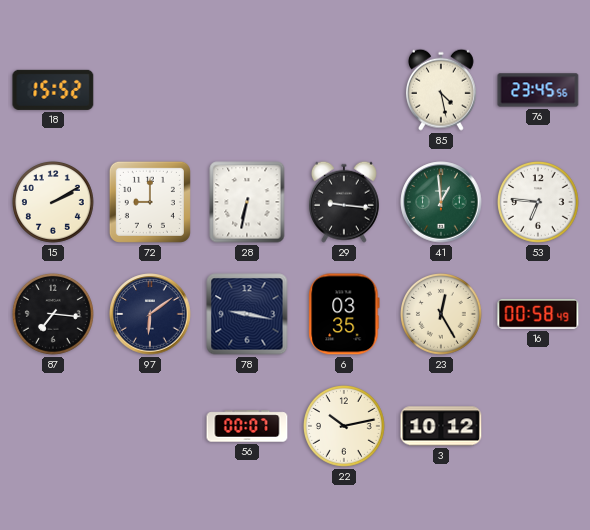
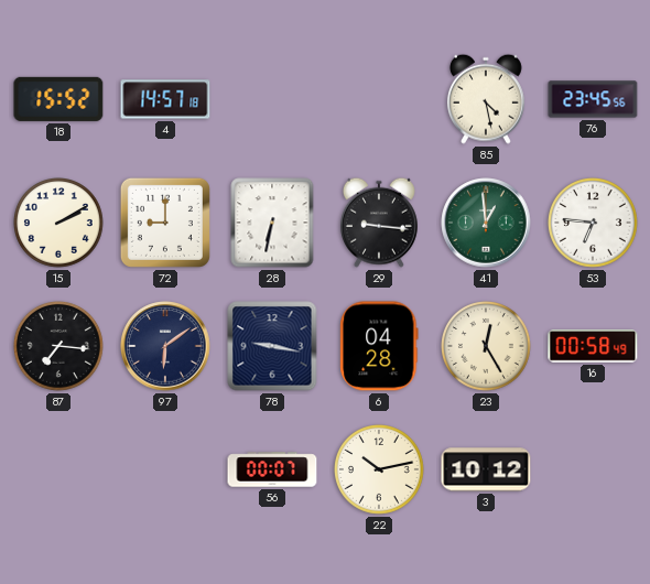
4: none -> 14:57 (165, 99)
6: 03:35 -> 04:28 (379, 346)
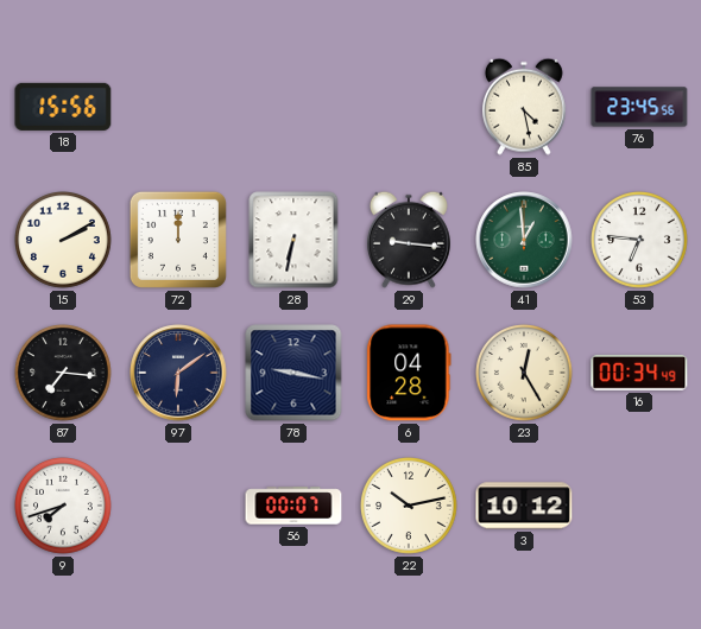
18: 15:52 -> 15:56 (63, 107)
4: 14:57 -> none (165, 99)
72: 9:00 -> 12:00 (178, 240)
16: 00:58 -> 00:34 (639, 374)
9: none -> 7:42 (64, 507)
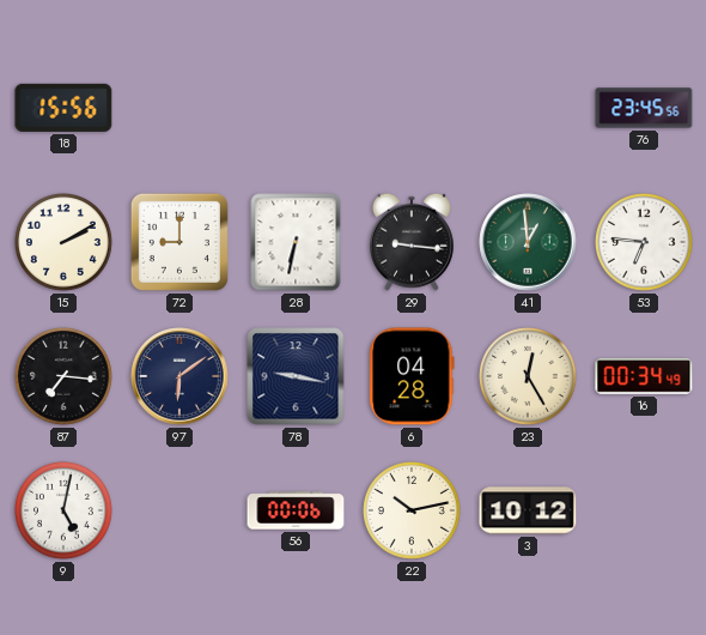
85: 4:28 -> none (524, 107)
72: 12:00 -> 9:00 (179, 242)
9: 7:42 -> 5:02 (65, 512)
56: 00:07 -> 00:06 (296, 510)
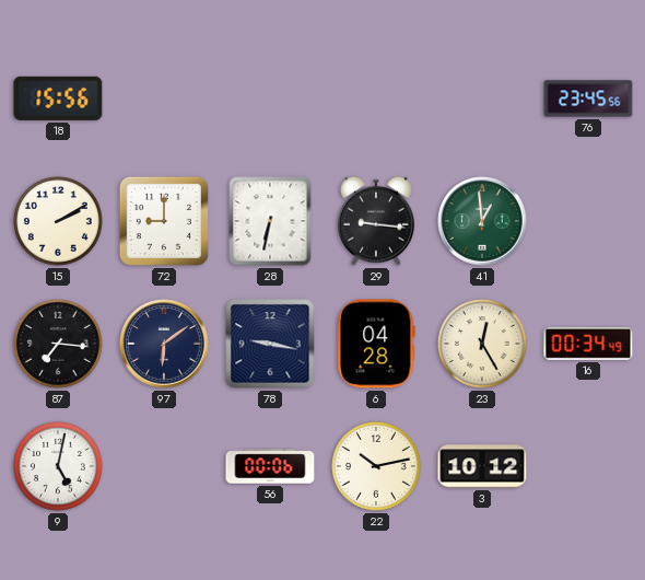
53: 6:46 -> none (645, 243)
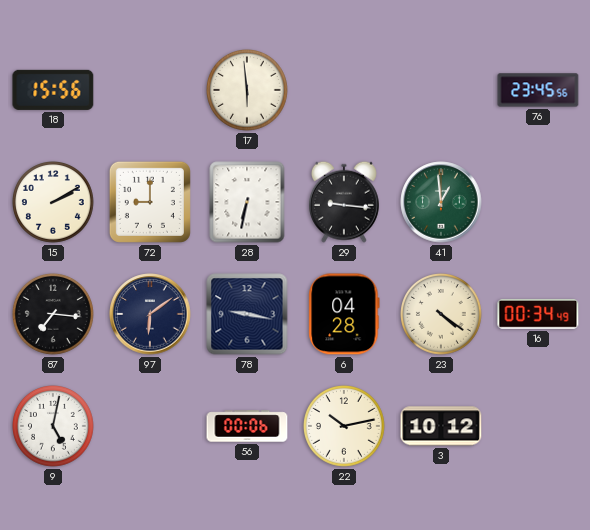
17: none -> 5:59 (248, 91)
23: 12:25 -> 4:21 (442, 315)
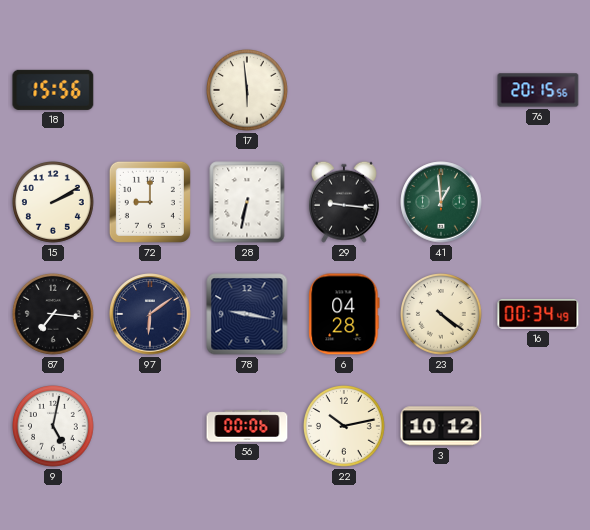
76: 23:45 -> 20:15 (538, 90)
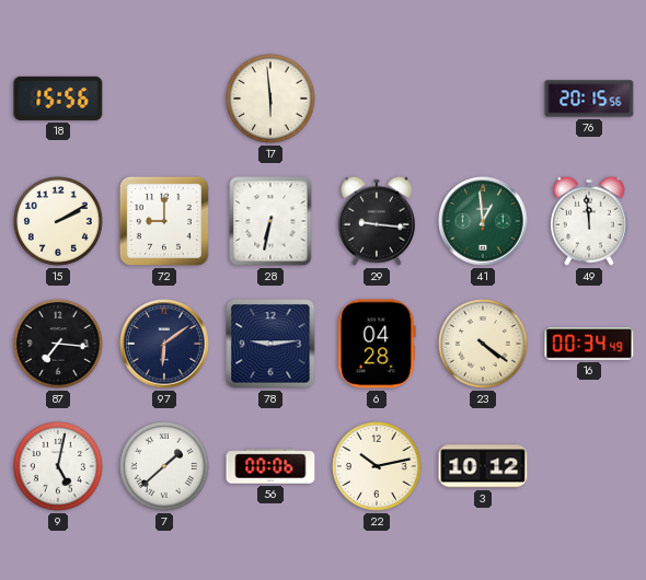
49: none -> 11:59 (589, 221)
78: 9:17 -> 9:14 (270, 344)
7: none -> 1:38 (165, 467)
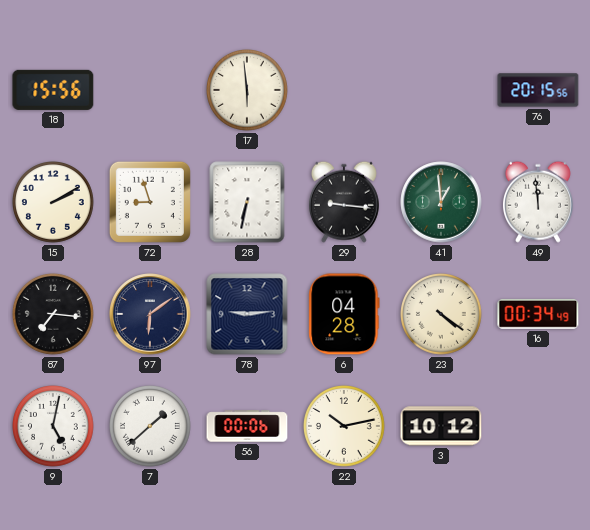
72: 9:00 -> 8:57 (150, 202)
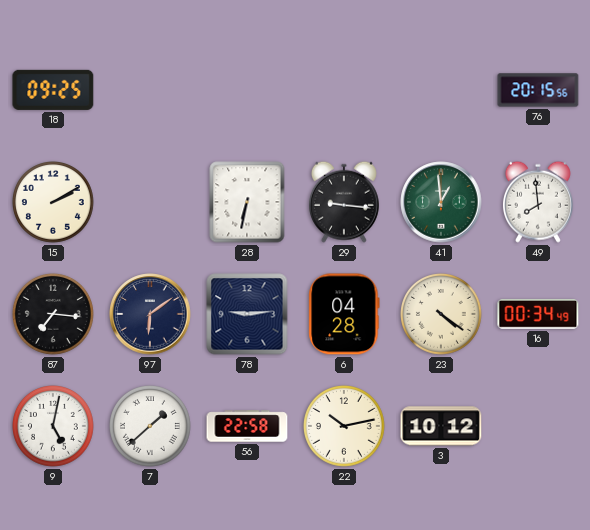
18: 15:56 -> 09:25 (53, 90)
17: 5:59 -> none (248, 91)
72: 8:57 -> none (150, 202)
49: 11:59 -> 7:59 (538, 202)
56: 00:06 -> 22:58 (247, 426)
